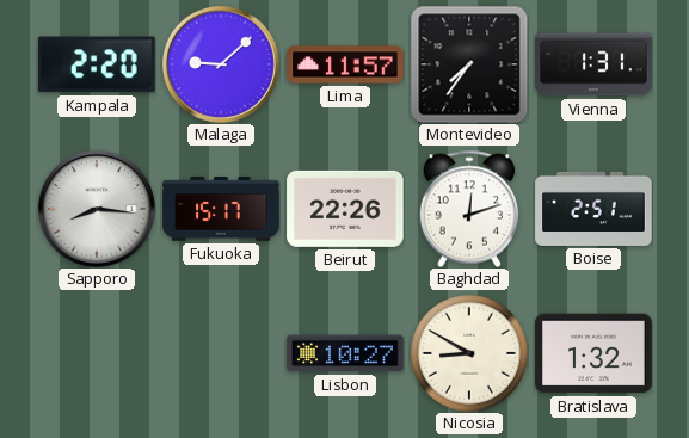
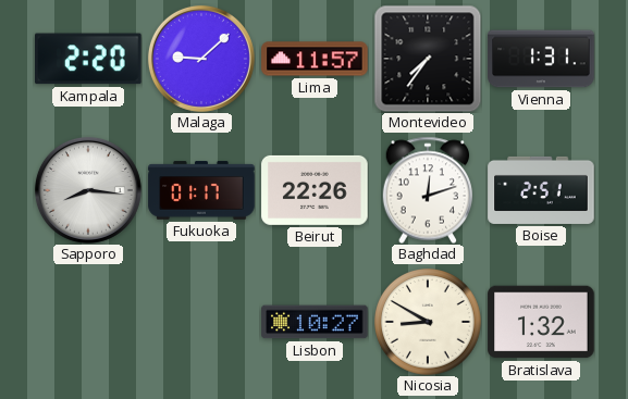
Fukuoka: 15:17 -> 01:17 (201, 190)
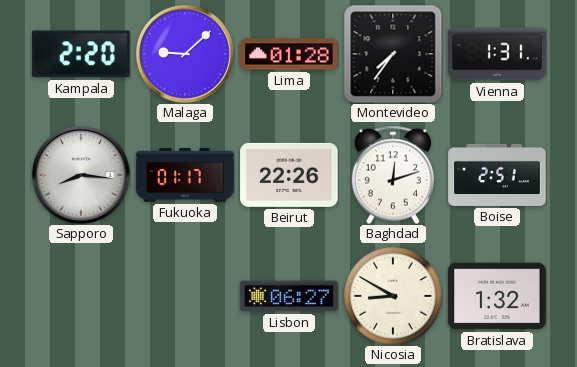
Lima: 11:57 -> 01:28 (289, 54)
Lisbon: 10:27 -> 06:27 (289, 296)
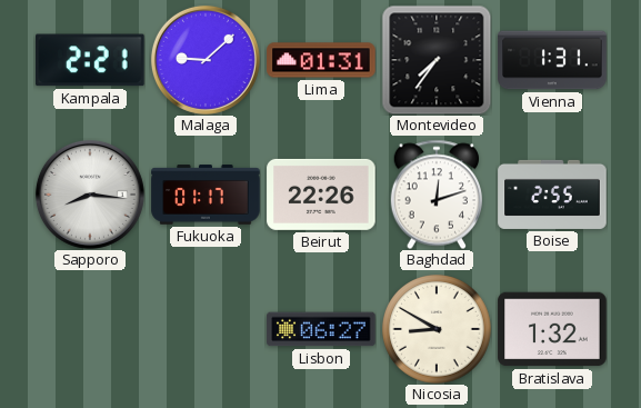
Kampala: 2:20 -> 2:21 (91, 60)
Lima: 01:28 -> 01:31 (321, 60)
Boise: 2:51 -> 2:55 (552, 195)
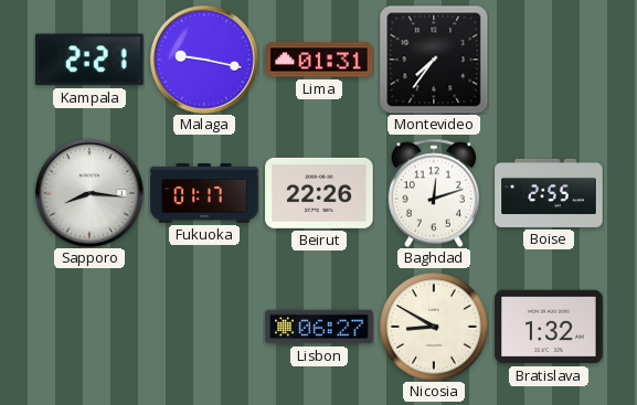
Malaga: 9:08 -> 9:17 (204, 60)
Vienna: 1:31 -> none (552, 60)
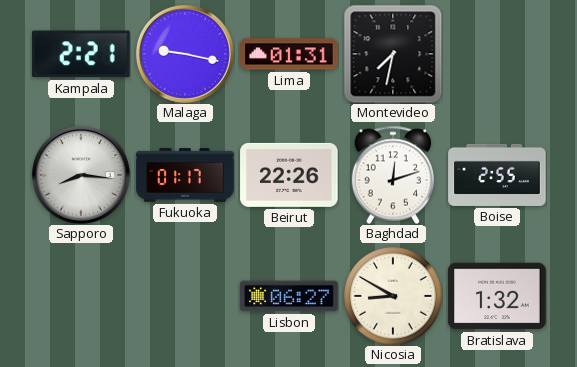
Montevideo: 7:36 -> 7:32 (393, 54)
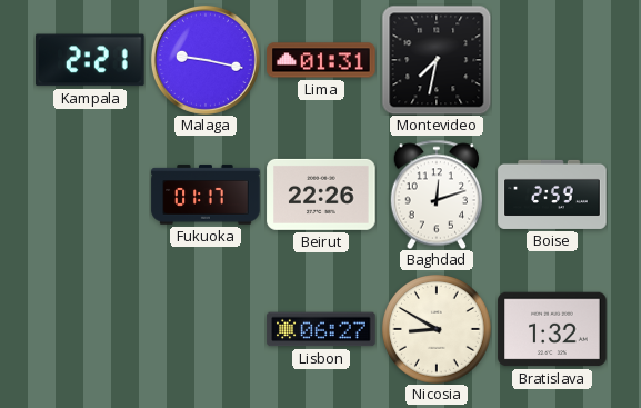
Sapporo: 8:16 -> none (81, 175)
Boise: 2:55 -> 2:59 (552, 195)
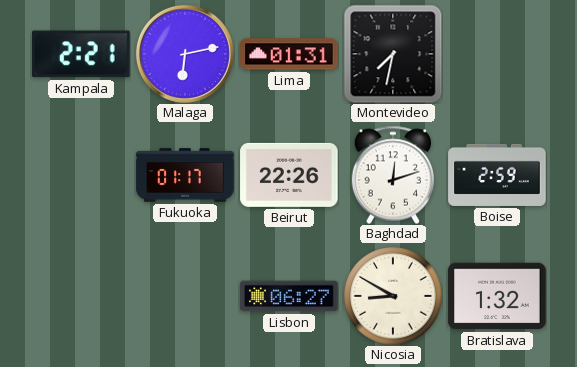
Malaga: 9:17 -> 6:13 (185, 54)
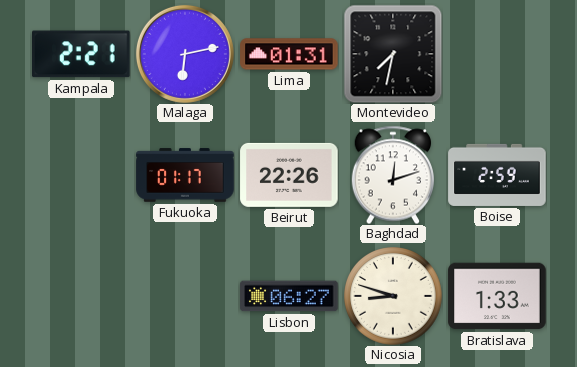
Nicosia: 8:50 -> 8:48 (393, 296)
Bratislava: 1:32 -> 1:33 (497, 296)
